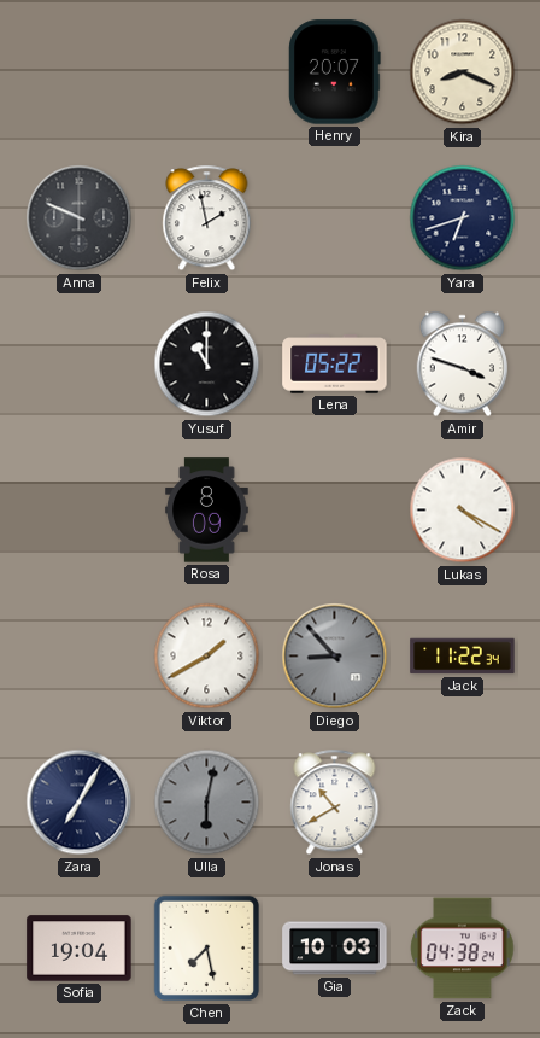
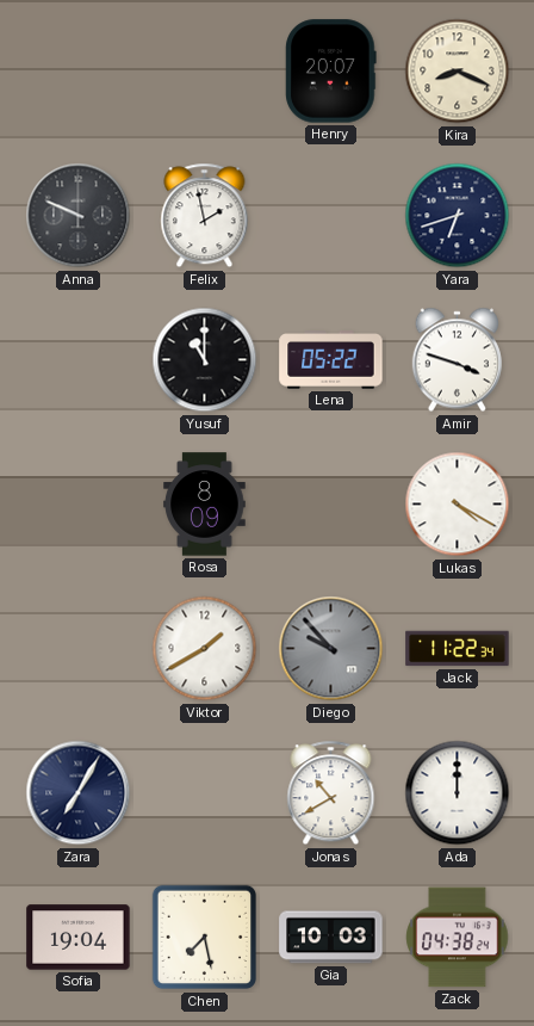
Diego: 8:53 -> 9:53 (331, 649)
Ulla: 6:02 -> none (207, 803)
Ada: none -> 12:00 (458, 793)
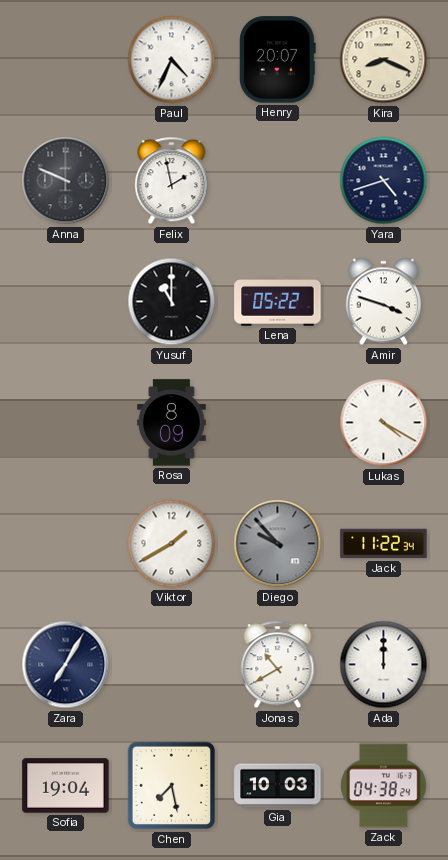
Paul: none -> 4:34 (172, 60)
Yara: 6:42 -> 4:42 (384, 181)
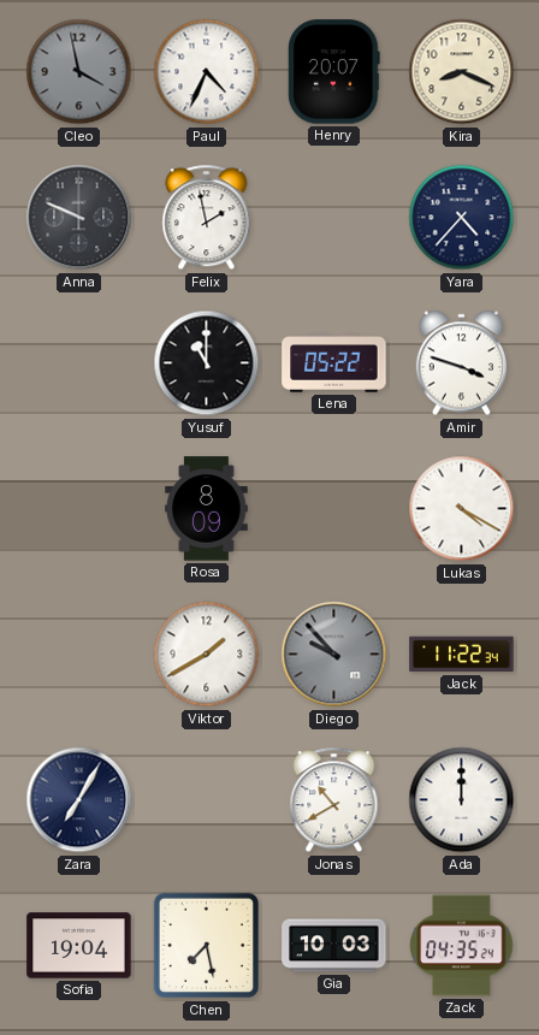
Cleo: none -> 3:58 (79, 72)
Yara: 4:42 -> 4:37 (462, 218)
Zack: 04:38 -> 04:35 (462, 946)
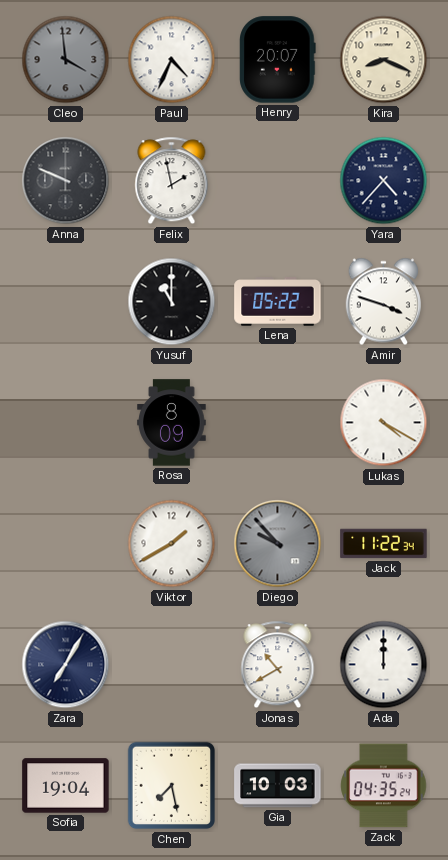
Cleo: 3:58 -> 3:59 (66, 60)
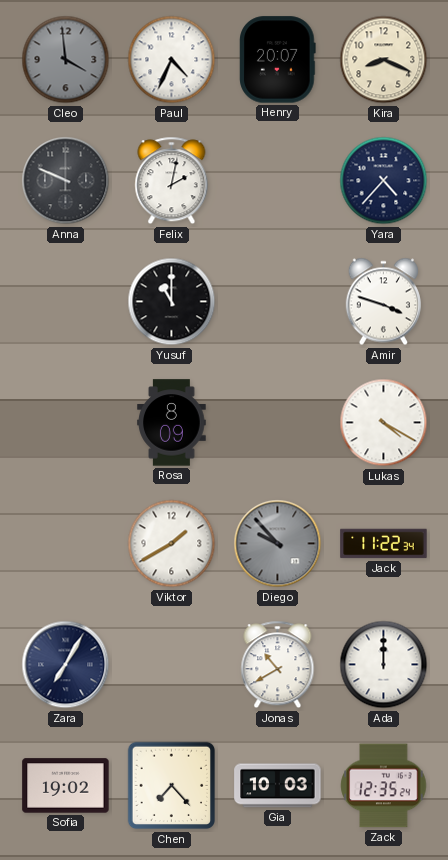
Felix: 1:58 -> 2:02 (172, 181)
Lena: 05:22 -> none (278, 302)
Sofia: 19:04 -> 19:02 (66, 786)
Chen: 7:28 -> 7:23 (172, 786)
Zack: 04:35 -> 12:35 (384, 786)
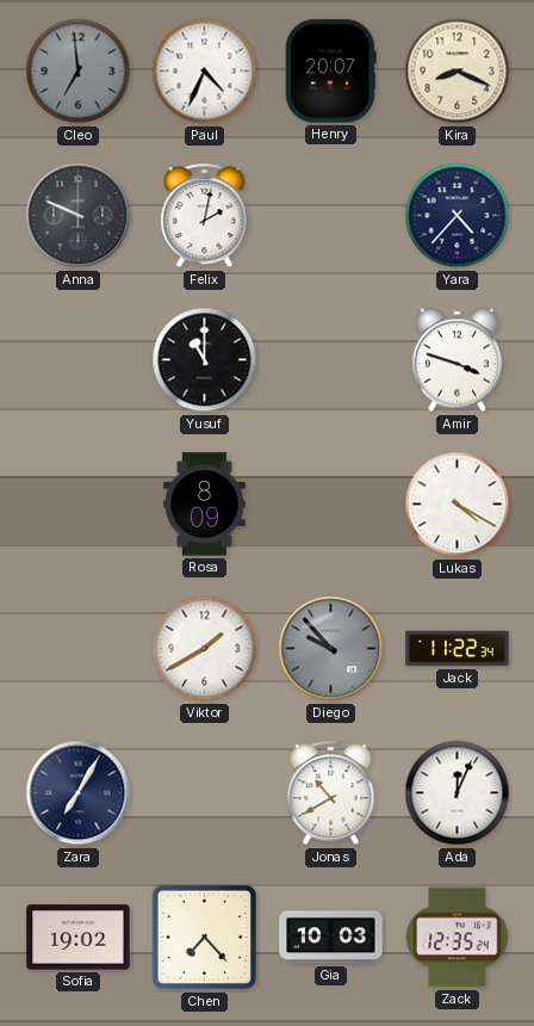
Cleo: 3:59 -> 6:59 (79, 72)
Ada: 12:00 -> 12:04 (458, 793)
